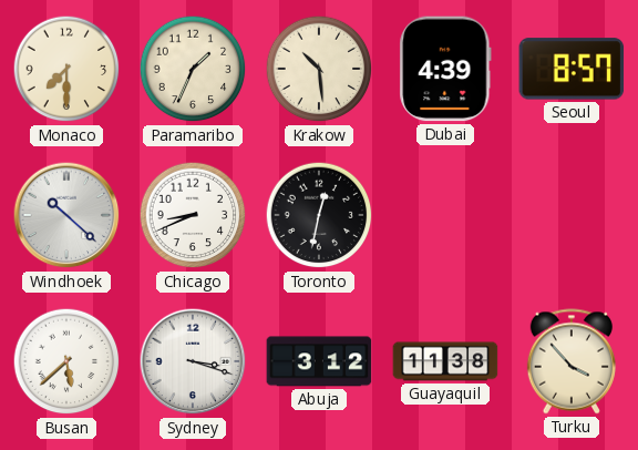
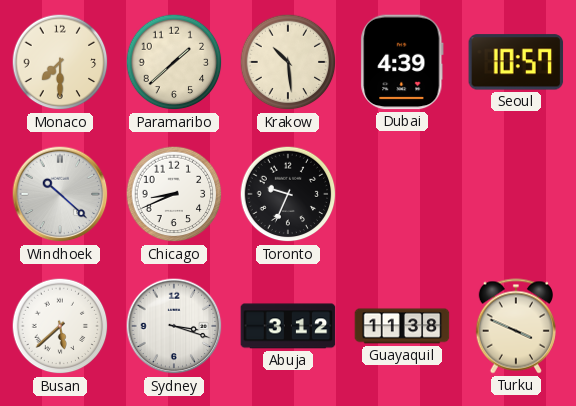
Paramaribo: 1:34 -> 1:38 (174, 62)
Seoul: 8:57 -> 10:57 (516, 62)
Toronto: 12:32 -> 9:34 (288, 194)
Turku: 3:53 -> 3:49 (516, 326)
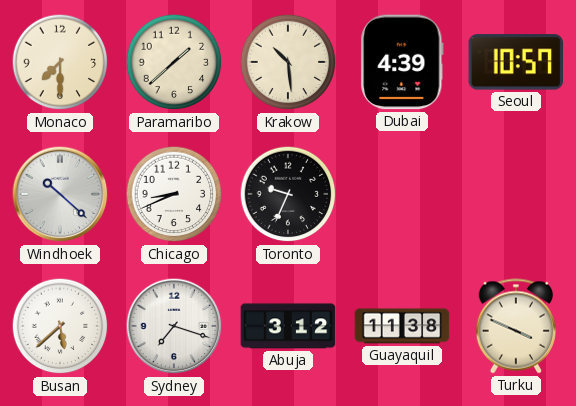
Sydney: 3:18 -> 7:18 (174, 326)
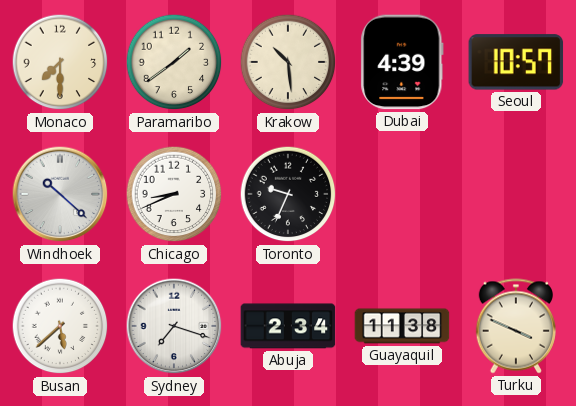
Paramaribo: 1:38 -> 1:39 (174, 62)
Abuja: 3:12 -> 2:34 (288, 326)
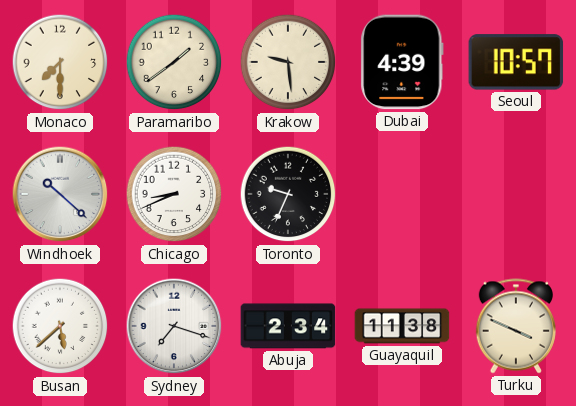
Krakow: 10:29 -> 9:29 (288, 62)
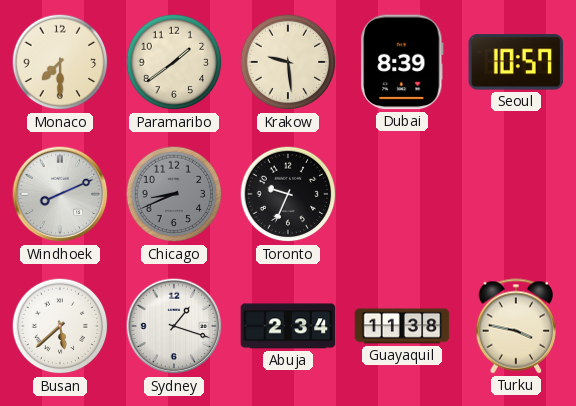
Dubai: 4:39 -> 8:39 (402, 62)
Windhoek: 10:22 -> 8:11 (60, 194)
Chicago dial: white -> grey (174, 194)
Sydney: 7:18 -> 1:18 (174, 326)
Turku: 3:49 -> 3:47 (516, 326)
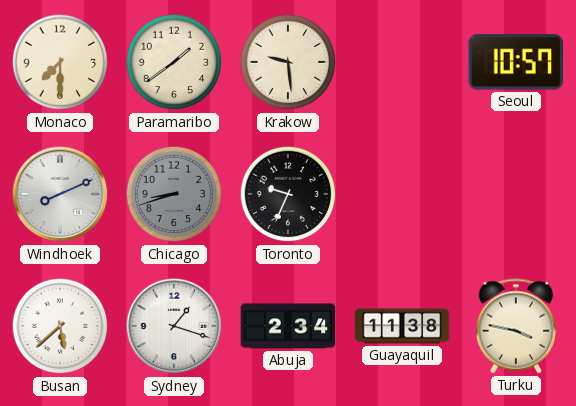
Dubai: 8:39 -> none (402, 62)
Chicago: 8:41 -> 8:42 (174, 194)
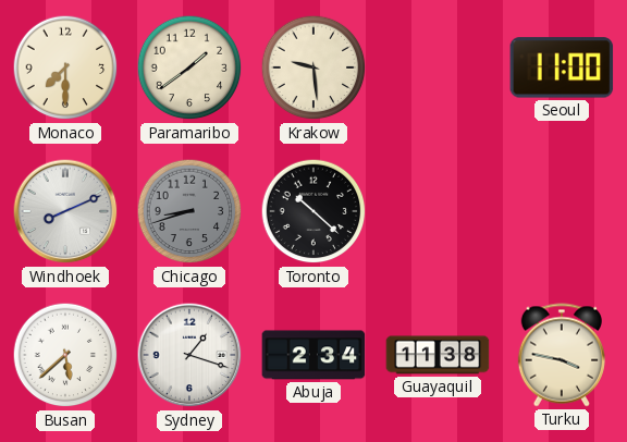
Seoul: 10:57 -> 11:00 (562, 67)
Toronto: 9:34 -> 10:22 (313, 211)
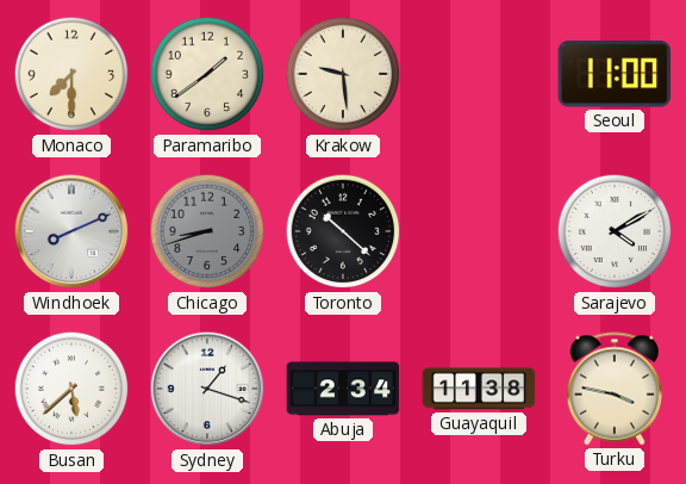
Sarajevo: none -> 4:10 (615, 231)
